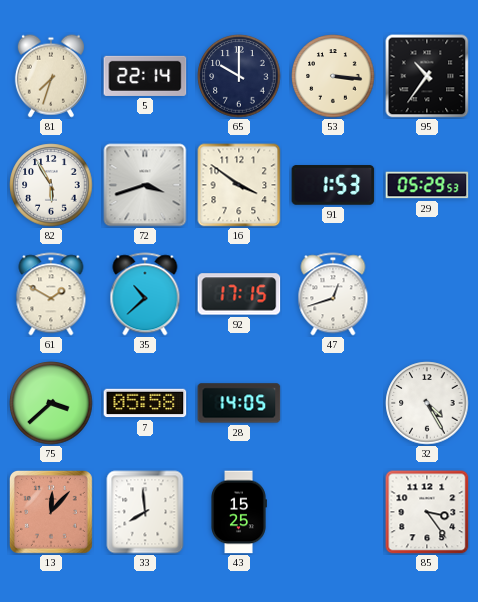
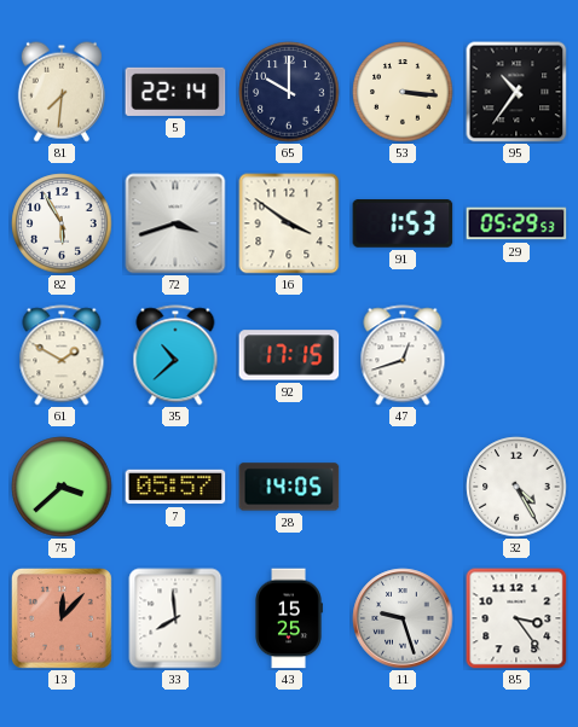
81: 7:33 -> 7:31 (62, 92)
7: 05:58 -> 05:57 (175, 487)
11: none -> 9:27 (403, 618)
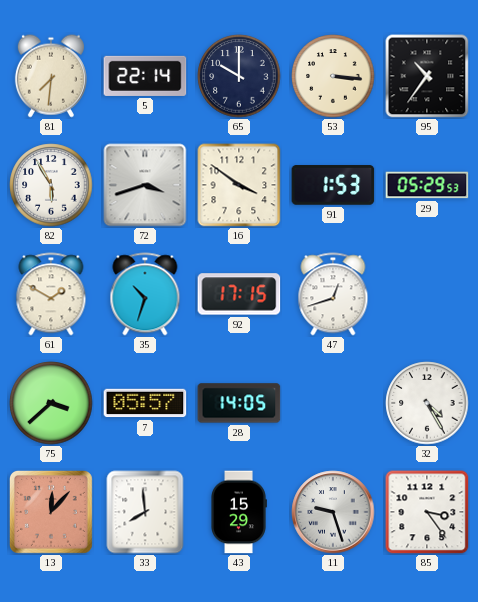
35: 10:38 -> 10:33 (145, 294)
43: 15:25 -> 15:29 (239, 512)
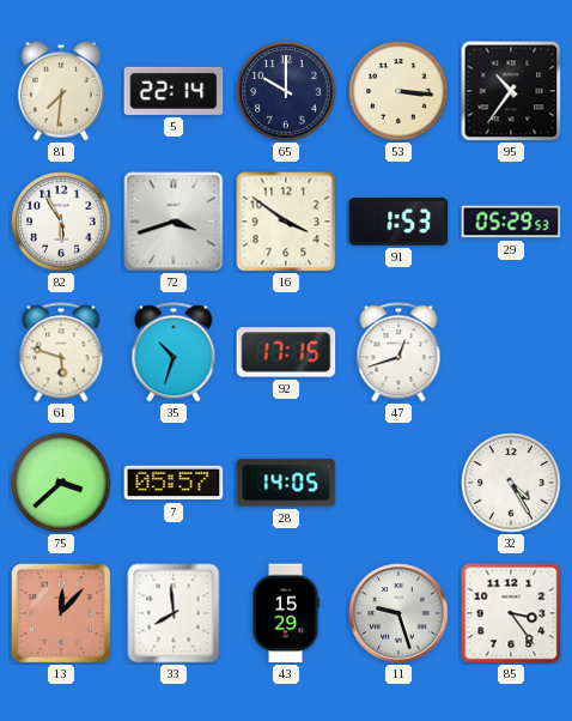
61: 1:50 -> 5:48 (61, 352)
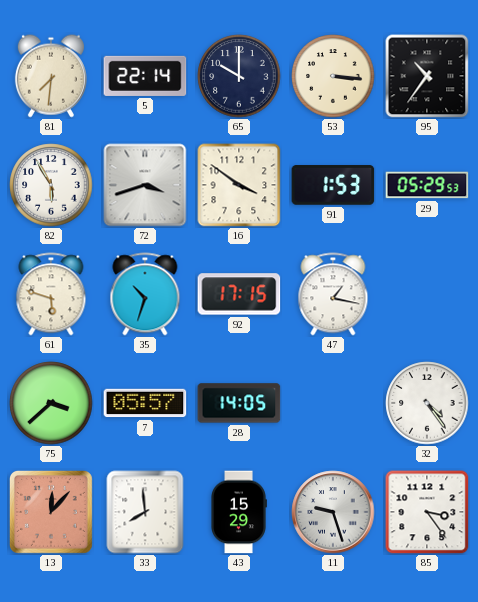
47: 12:42 -> 1:17 (333, 294)
32: 4:25 -> 4:24 (427, 403)
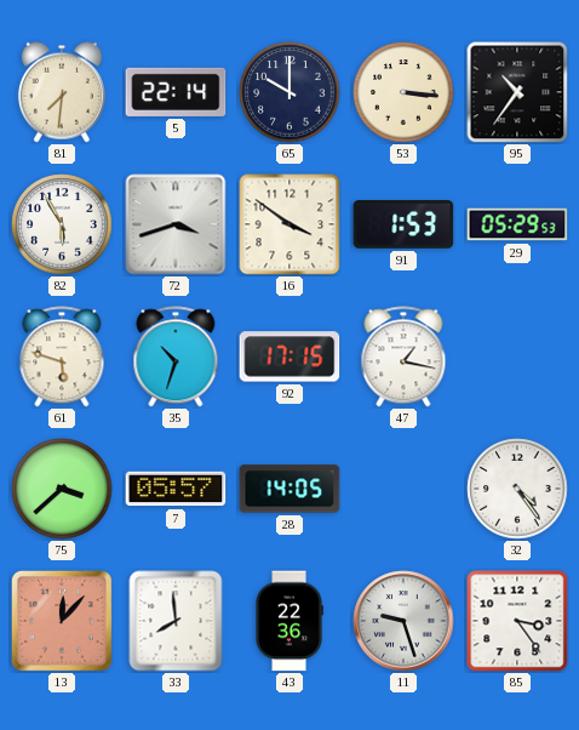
43: 15:29 -> 22:36 (289, 621)
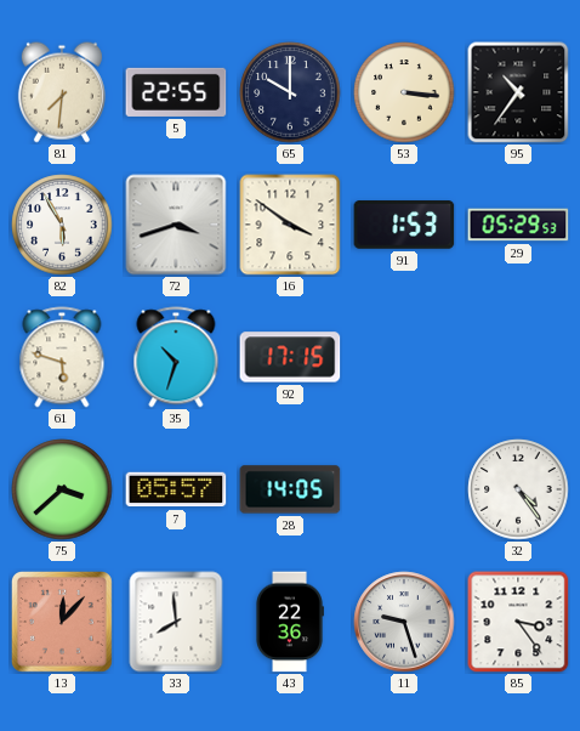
5: 22:14 -> 22:55 (176, 92)
47: 1:17 -> none (403, 357)
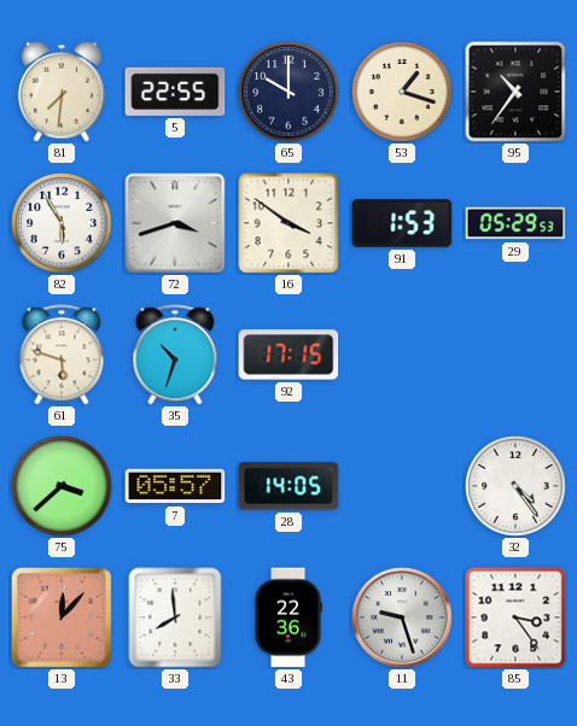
53: 3:16 -> 1:18 (402, 92)
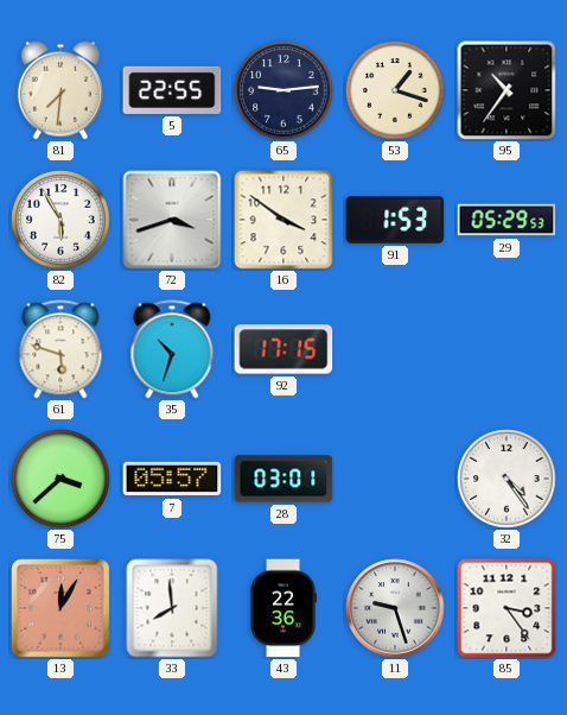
65: 10:00 -> 9:14 (283, 90)
28: 14:05 -> 03:01 (283, 479)
13: 12:07 -> 12:05 (60, 608)
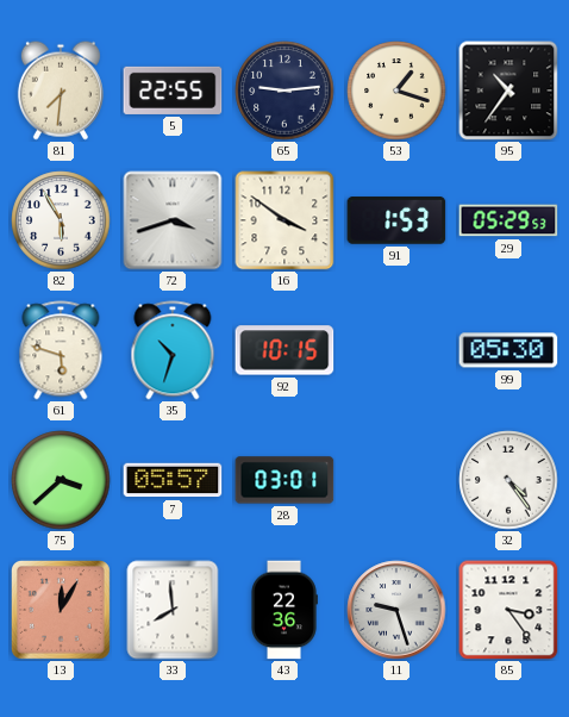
92: 17:15 -> 10:15 (284, 350)
99: none -> 05:30 (508, 350)
